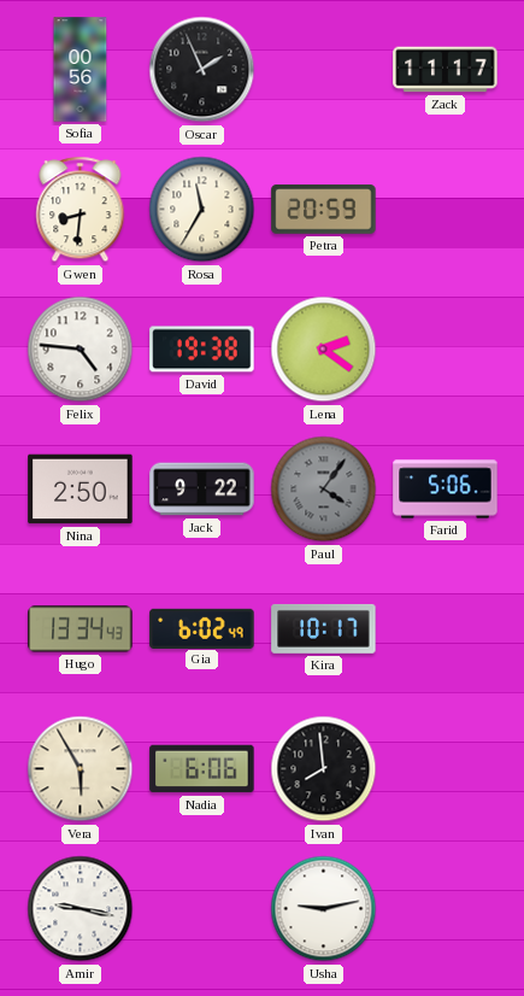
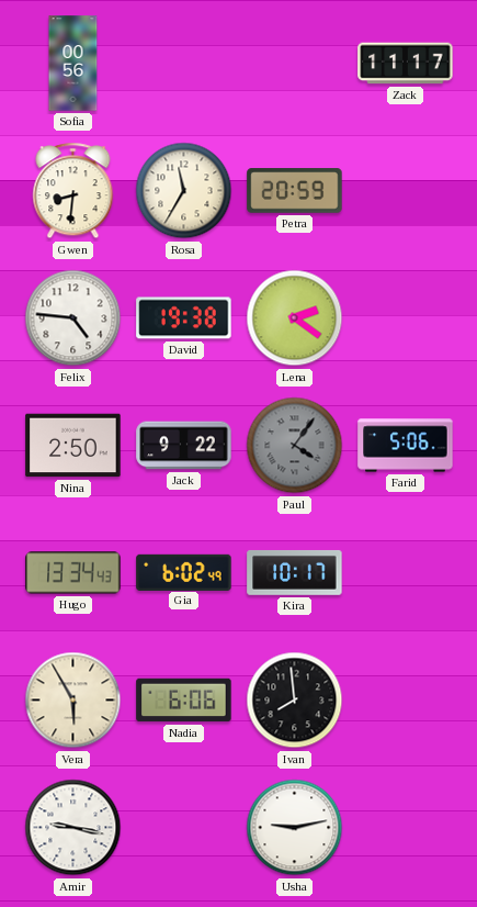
Oscar: 1:56 -> none (202, 70)
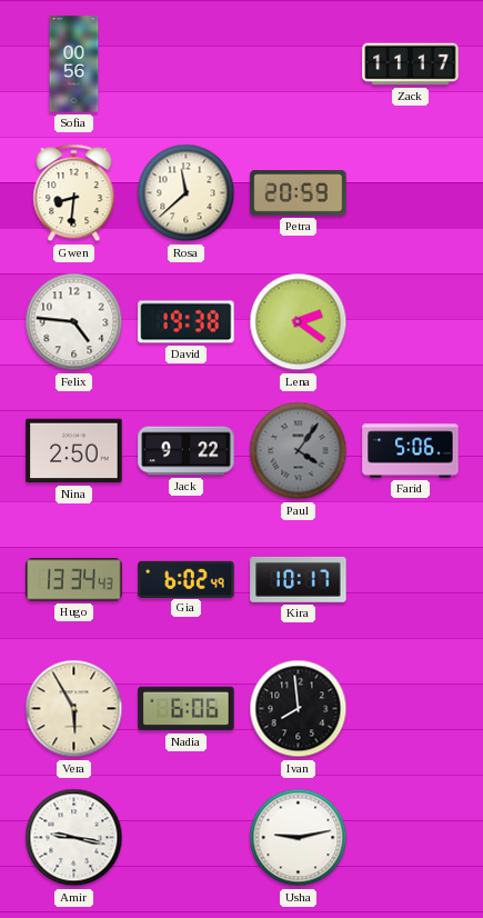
Rosa: 11:35 -> 11:38 (187, 193)
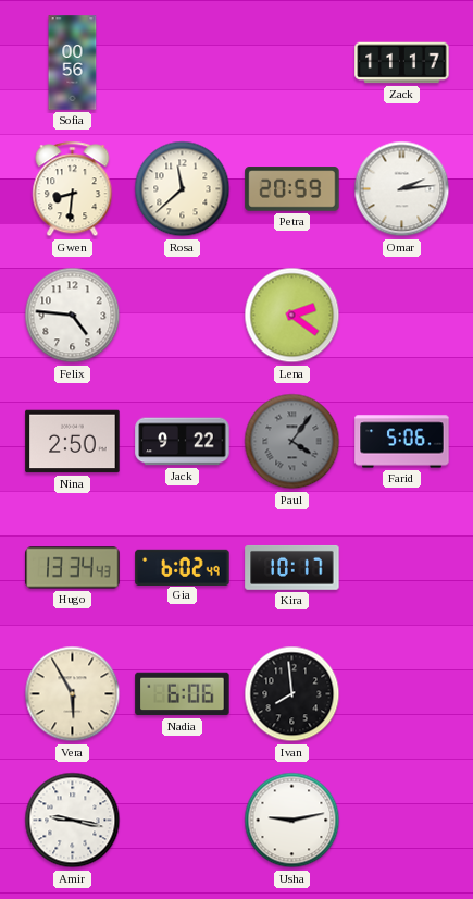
Omar: none -> 2:14 (402, 189)
David: 19:38 -> none (187, 322)
